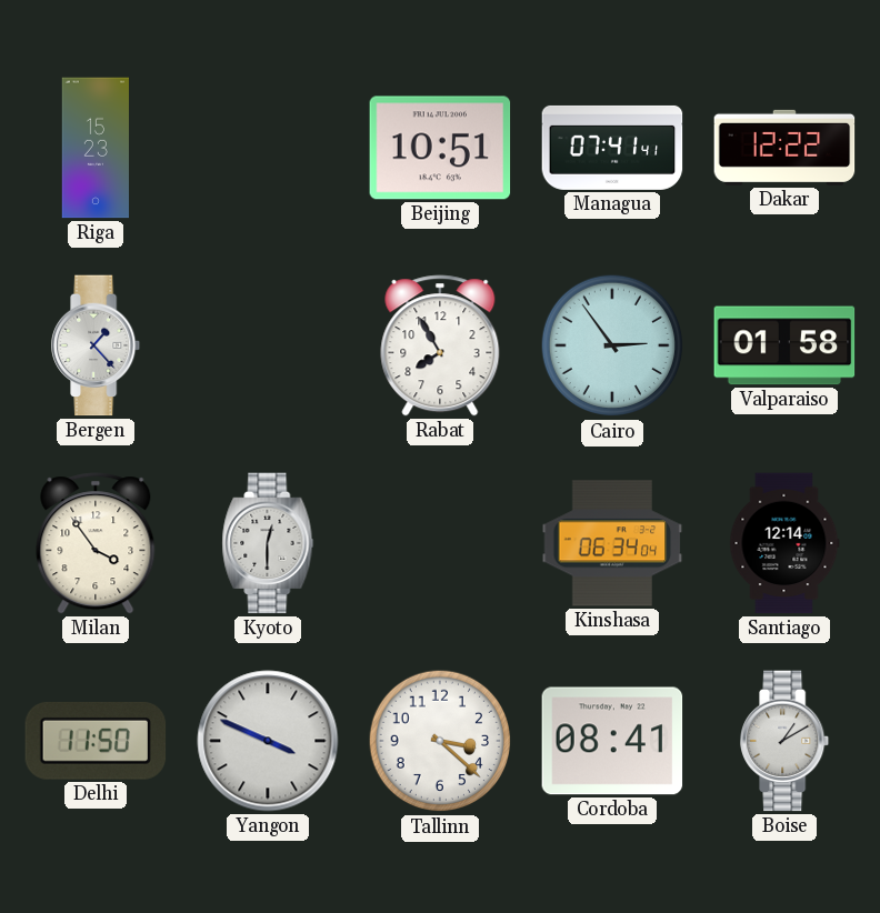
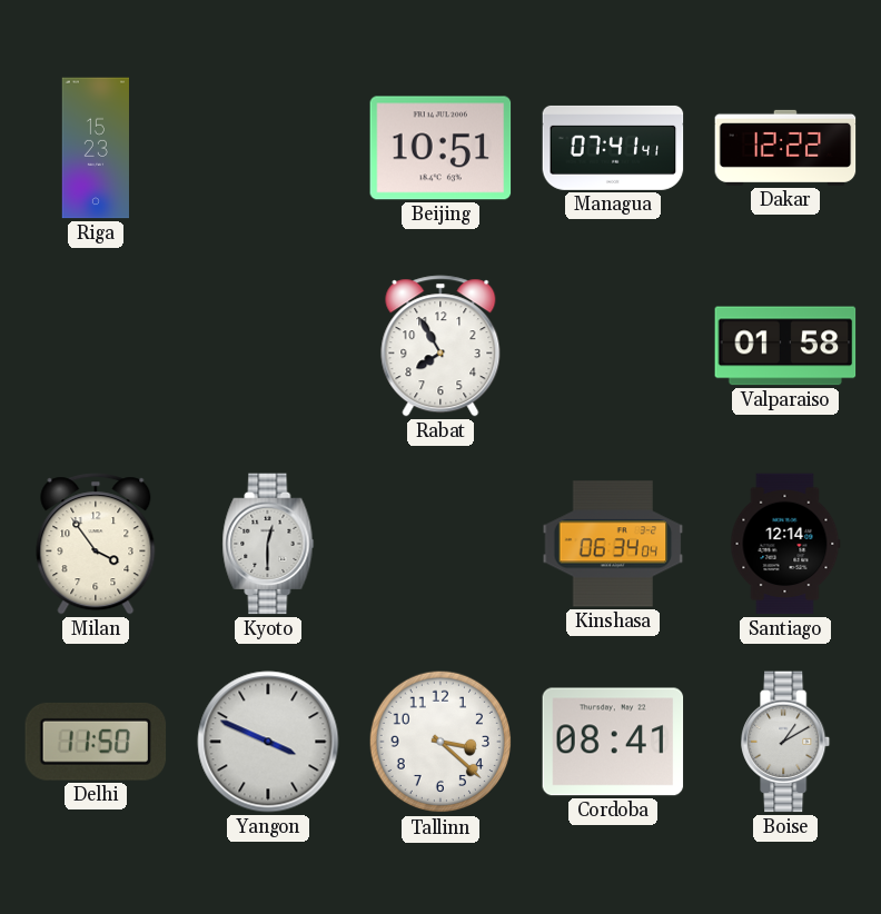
Bergen: 1:23 -> none (97, 345)
Cairo: 2:54 -> none (612, 345)
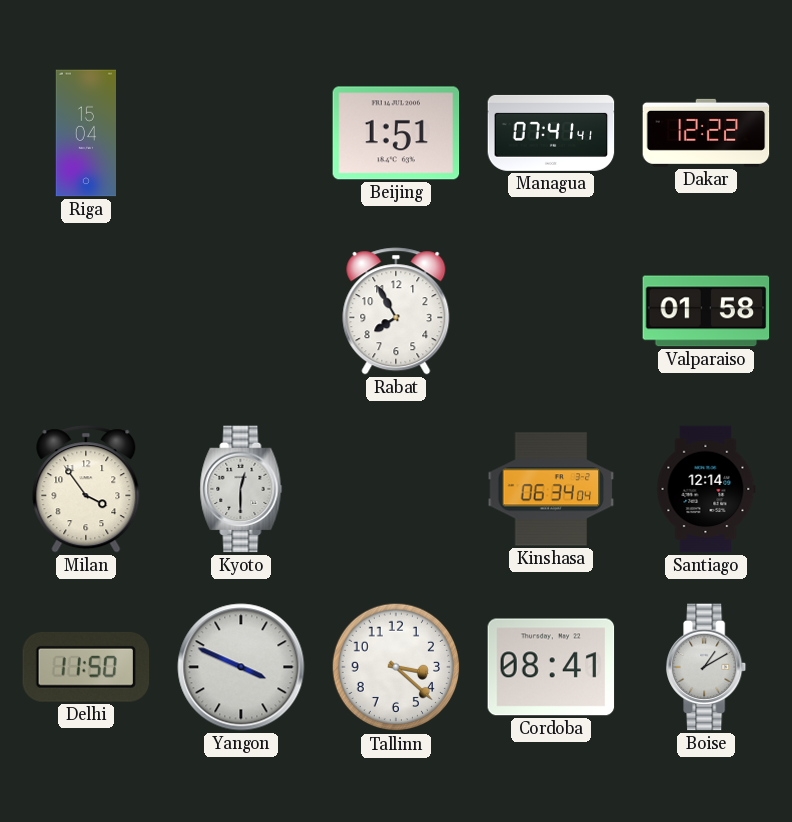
Riga: 15:23 -> 15:04 (85, 133)
Beijing: 10:51 -> 1:51 (396, 133)
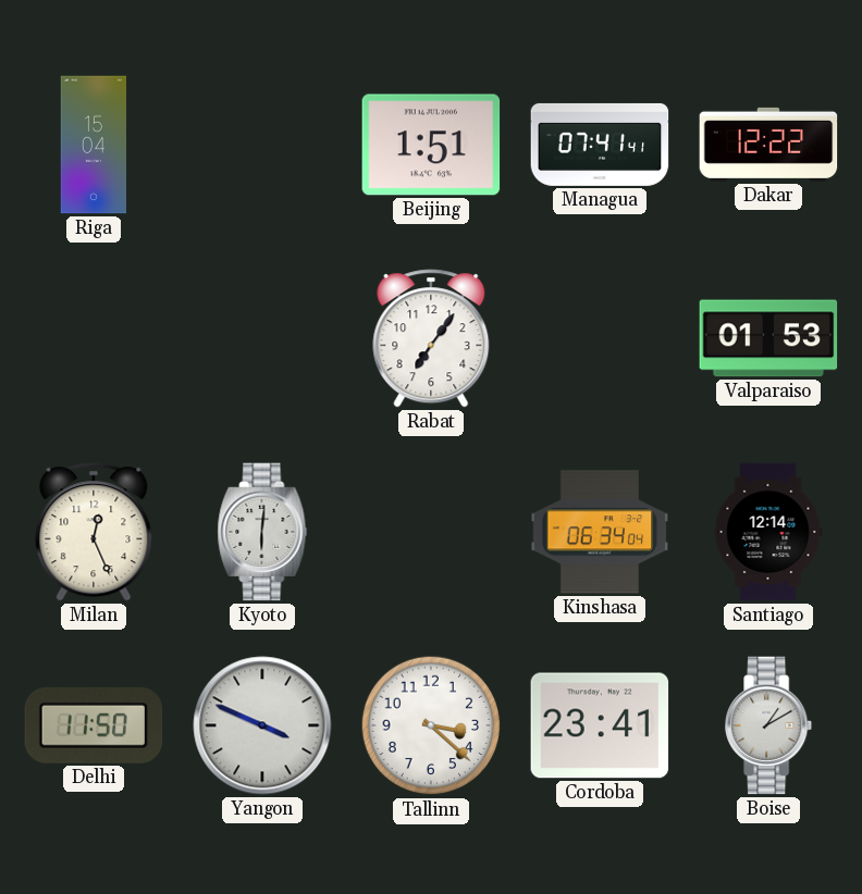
Rabat: 7:55 -> 7:06 (431, 338)
Valparaiso: 01:58 -> 01:53 (768, 338)
Milan: 3:54 -> 12:26 (94, 532)
Kyoto: 12:30 -> 6:01 (262, 532)
Cordoba: 08:41 -> 23:41 (600, 725)
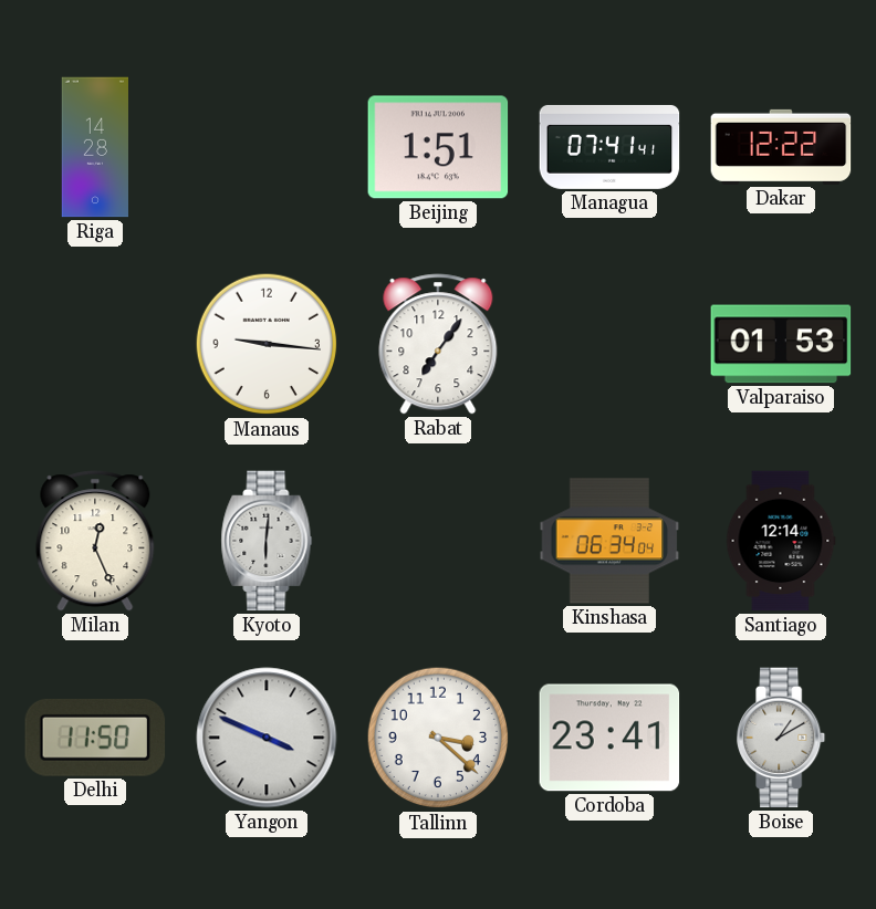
Riga: 15:04 -> 14:28 (94, 147)
Manaus: none -> 9:16 (267, 344)
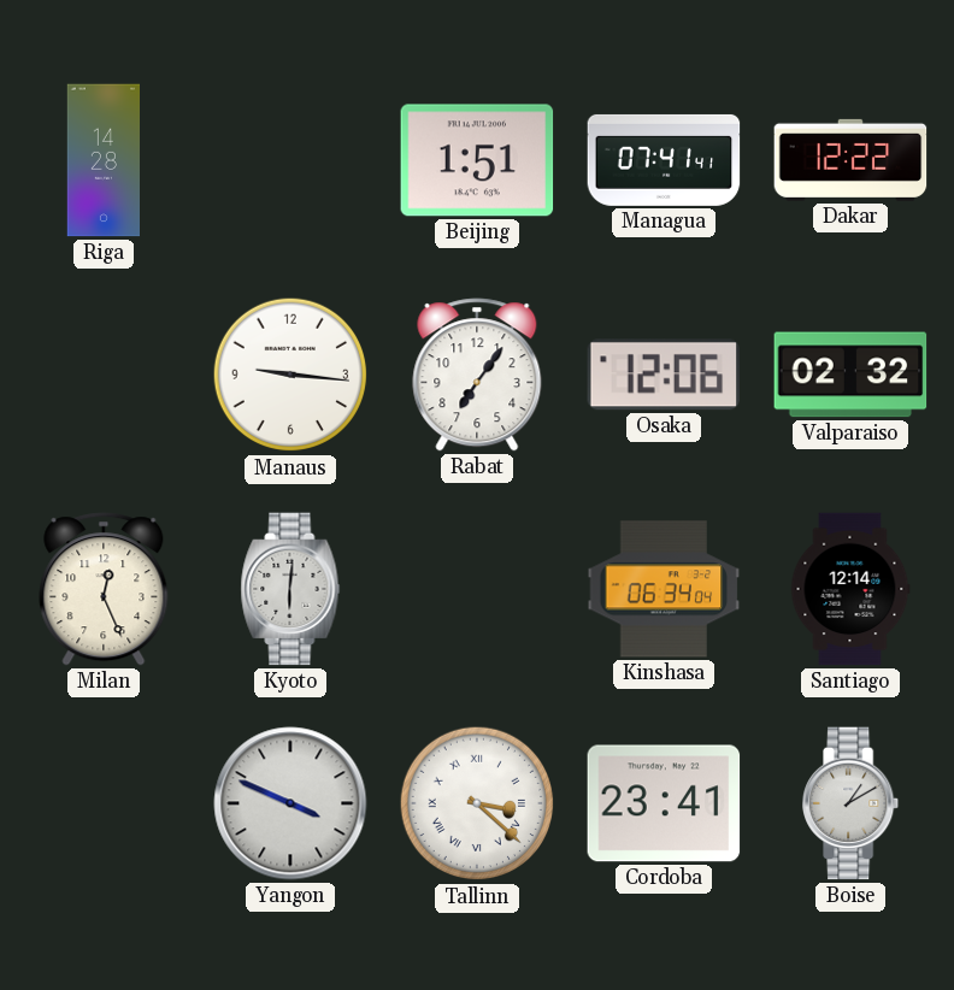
Osaka: none -> 12:06 (662, 375)
Valparaiso: 01:53 -> 02:32 (850, 375)
Delhi: 11:50 -> none (95, 738)
Tallinn numerals: Arabic -> Roman (477, 803)
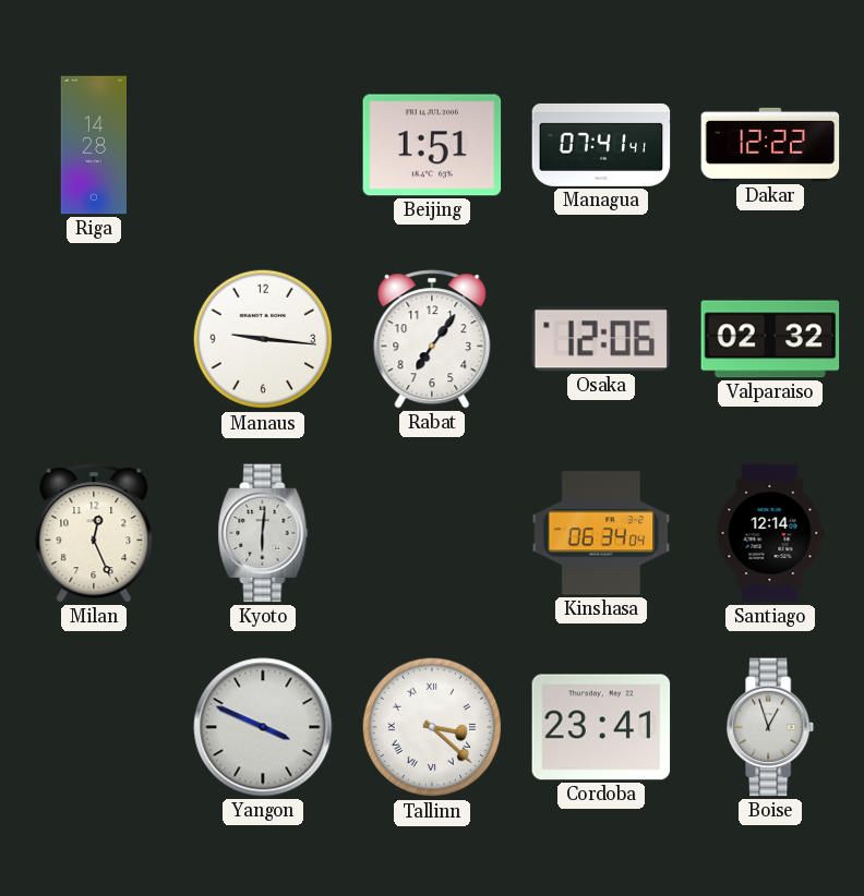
Boise: 1:10 -> 12:57 (771, 727)
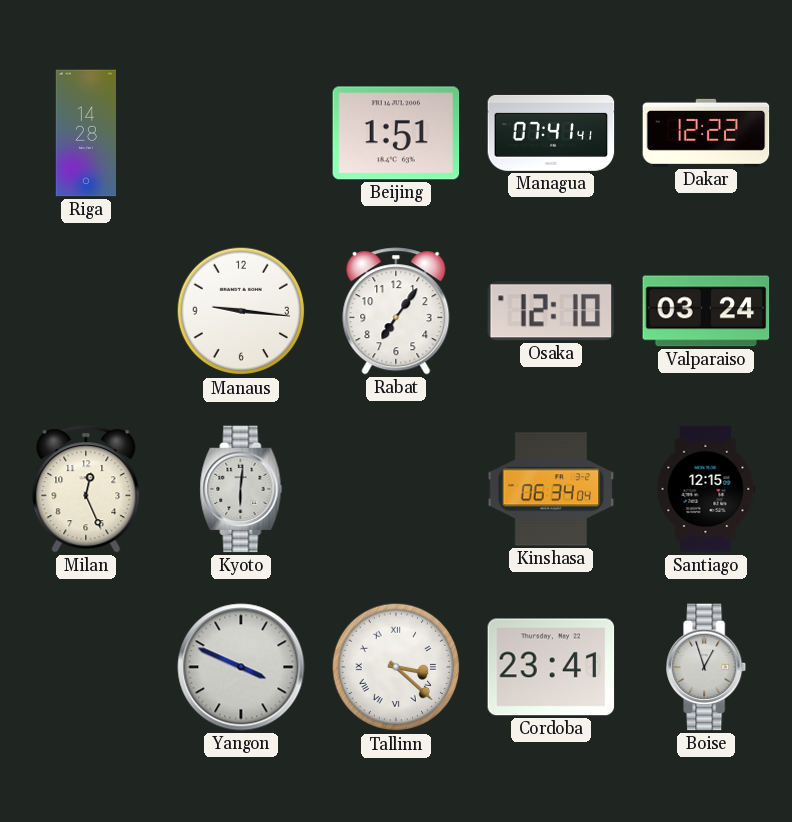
Osaka: 12:06 -> 12:10 (550, 311)
Valparaiso: 02:32 -> 03:24 (706, 311)
Santiago: 12:14 -> 12:15 (706, 489)
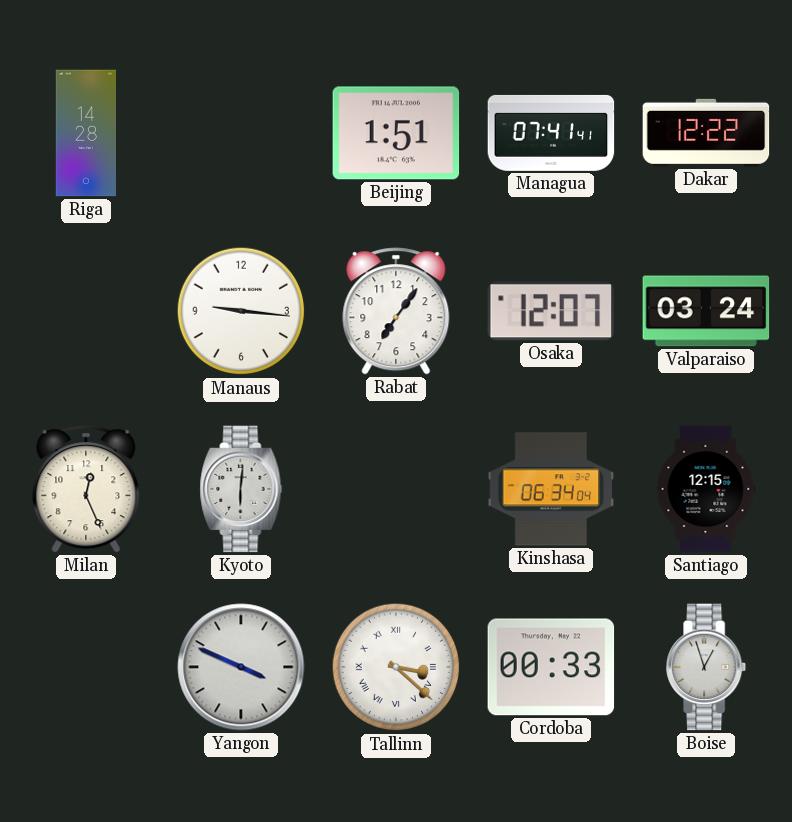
Osaka: 12:10 -> 12:07 (550, 311)
Cordoba: 23:41 -> 00:33 (551, 667)
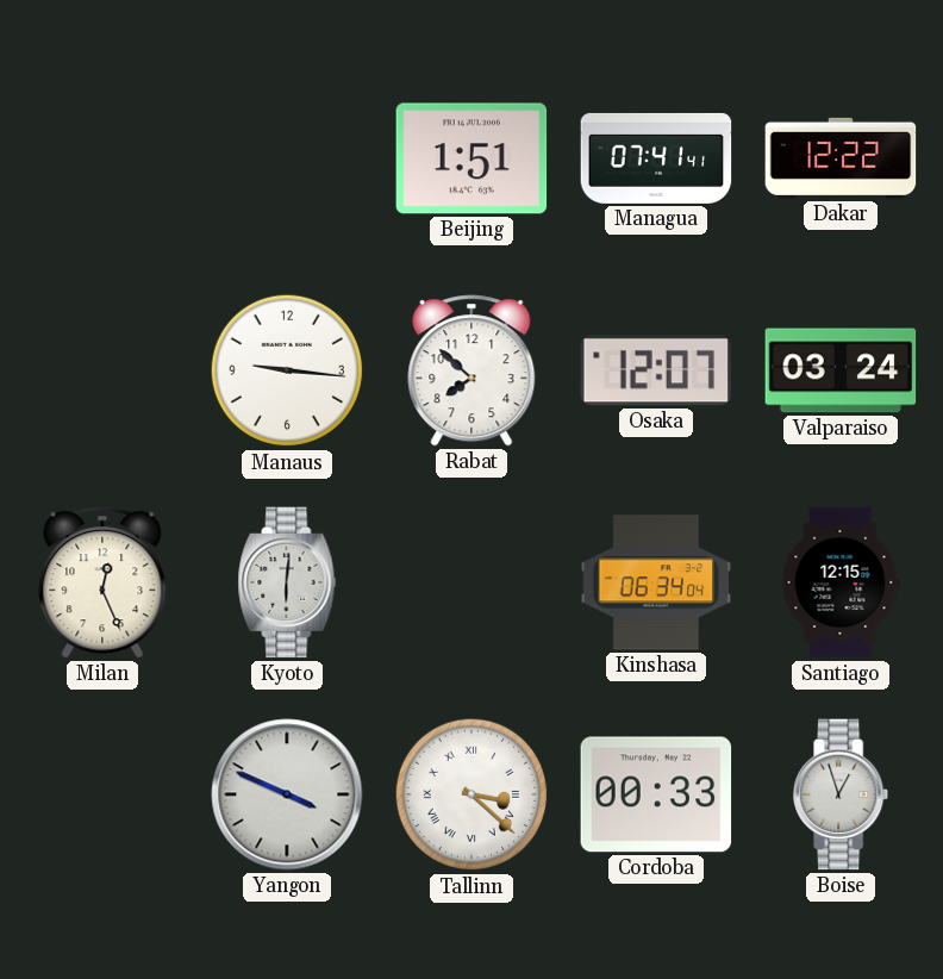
Riga: 14:28 -> none (85, 133)
Rabat: 7:06 -> 7:52 (472, 370)
